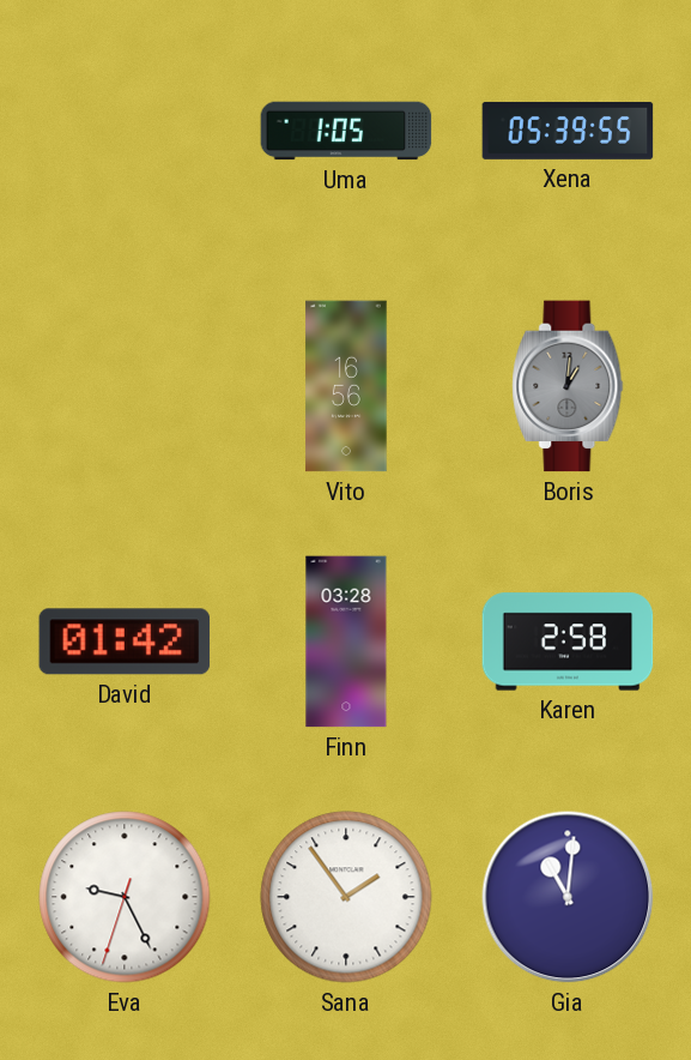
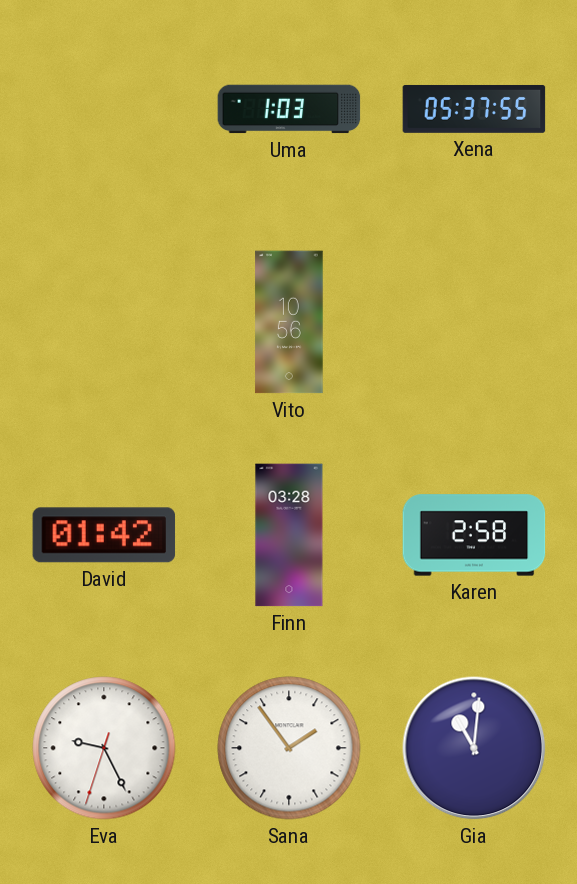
Uma: 1:05 -> 1:03 (289, 109)
Xena: 05:39 -> 05:37 (474, 109)
Vito: 16:56 -> 10:56 (289, 322)
Boris: 1:01 -> none (568, 386)
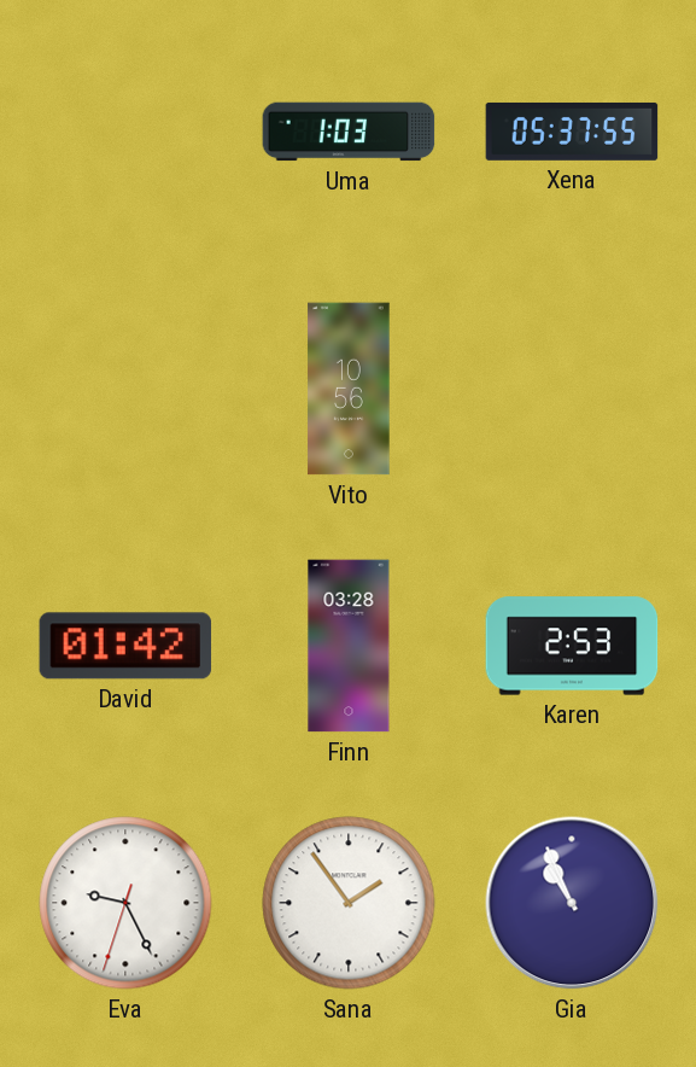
Karen: 2:58 -> 2:53 (572, 646)
Gia: 11:01 -> 10:56 (572, 903)
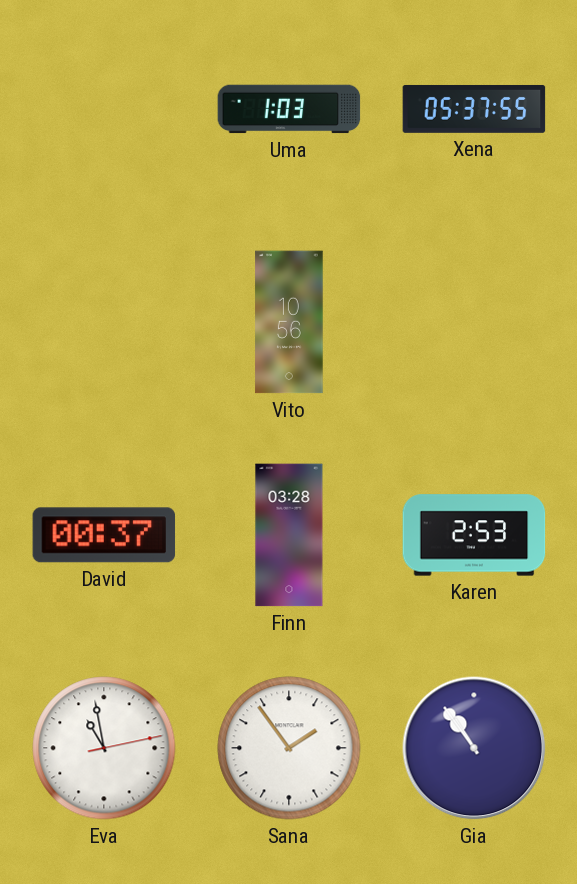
David: 01:42 -> 00:37 (104, 535)
Eva: 9:25 -> 10:58 (104, 748)
Gia: 10:56 -> 10:54 (474, 748)
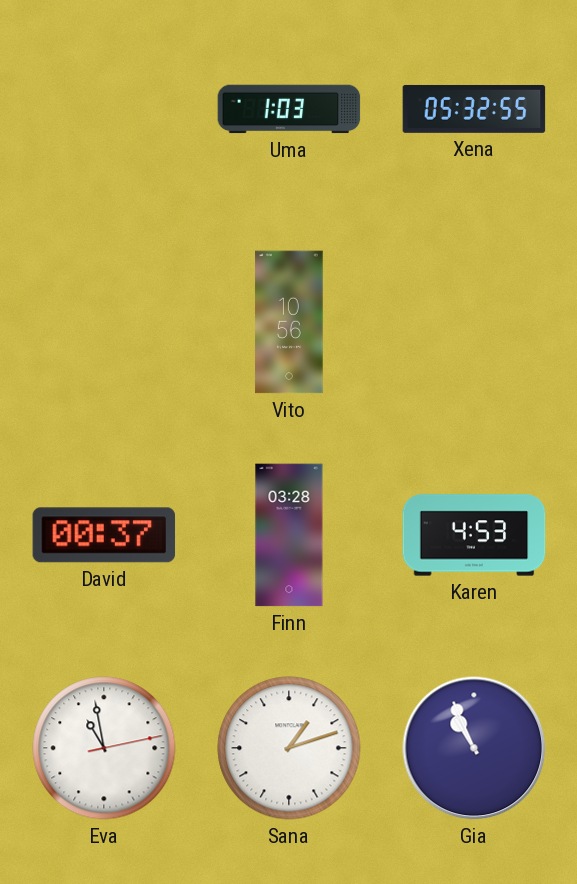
Xena: 05:37 -> 05:32 (474, 109)
Karen: 2:53 -> 4:53 (474, 535)
Sana: 1:54 -> 1:12 (289, 748)
Gia: 10:54 -> 10:56 (474, 748)
